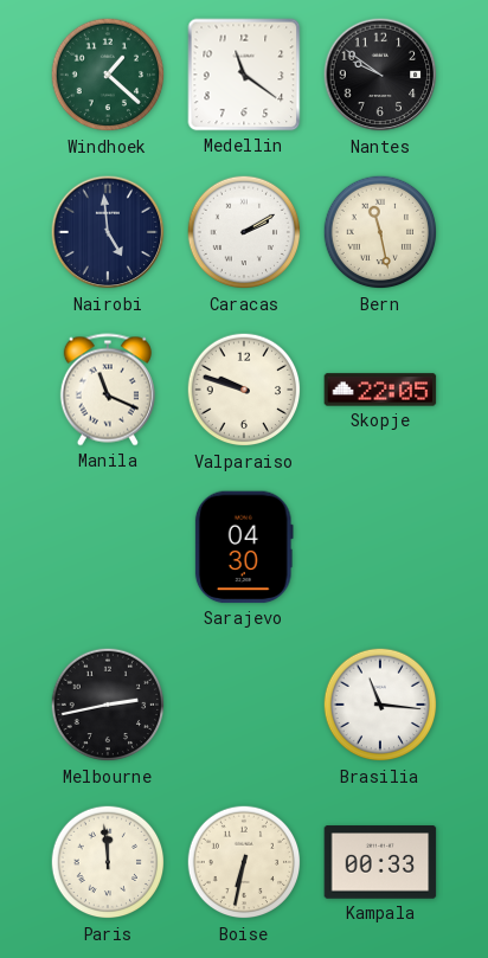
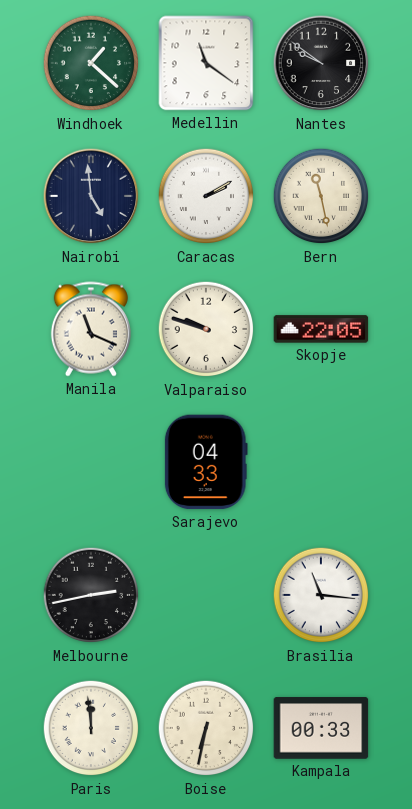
Sarajevo: 04:30 -> 04:33 (206, 462)
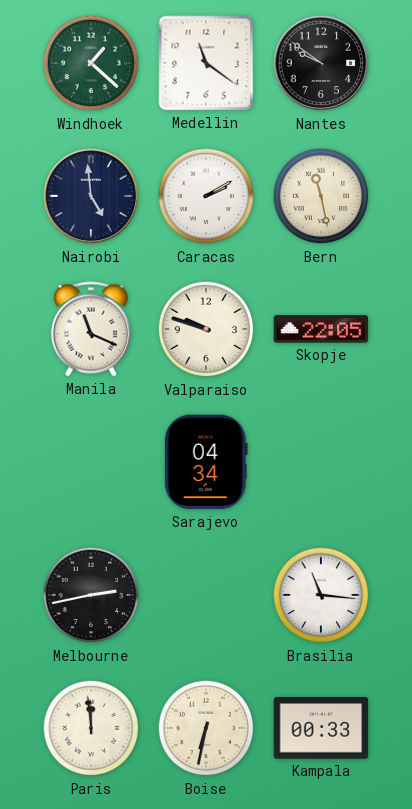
Sarajevo: 04:33 -> 04:34 (206, 462)
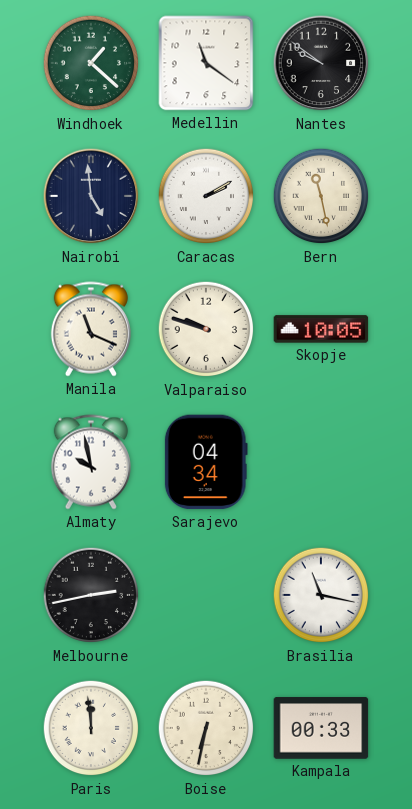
Skopje: 22:05 -> 10:05 (321, 329)
Almaty: none -> 9:58 (91, 462)
Brasilia: 11:16 -> 11:17 (321, 595)
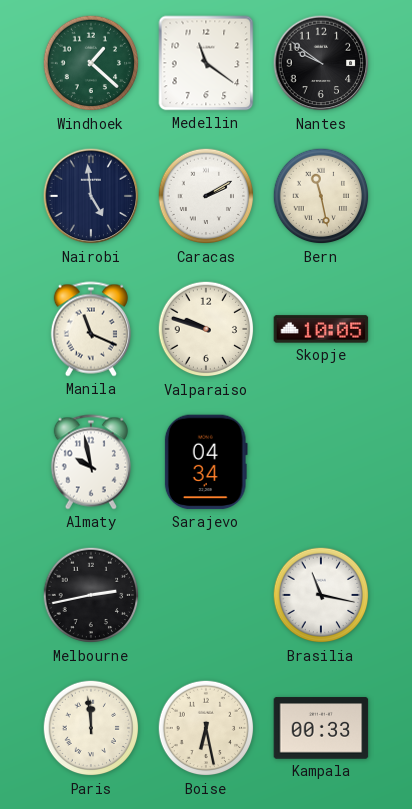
Boise: 6:32 -> 6:28 (206, 728)
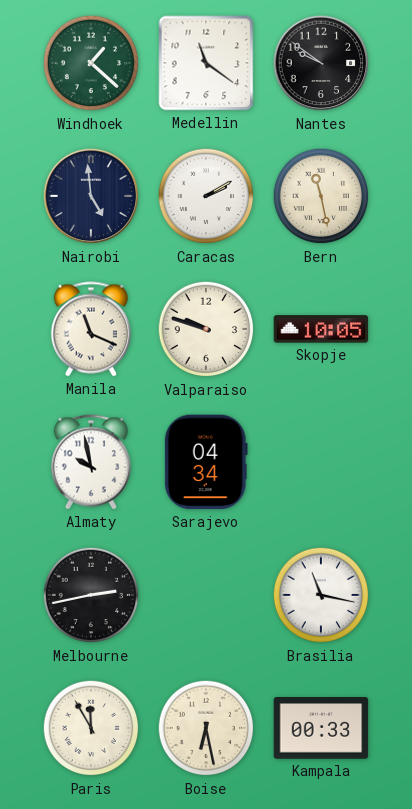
Paris: 11:59 -> 11:55 (91, 728)
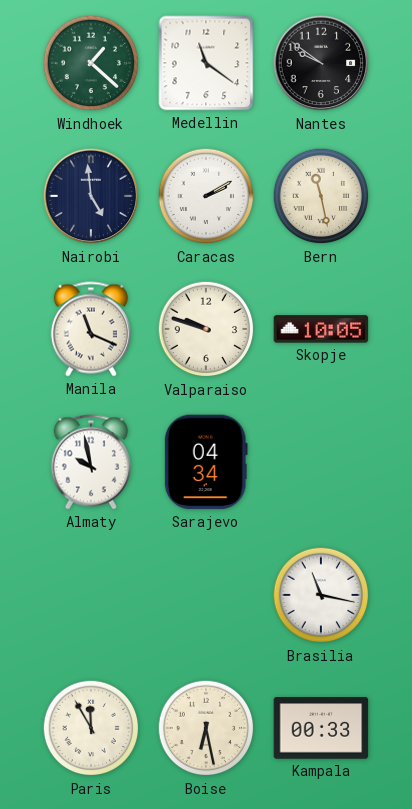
Melbourne: 2:43 -> none (91, 595)
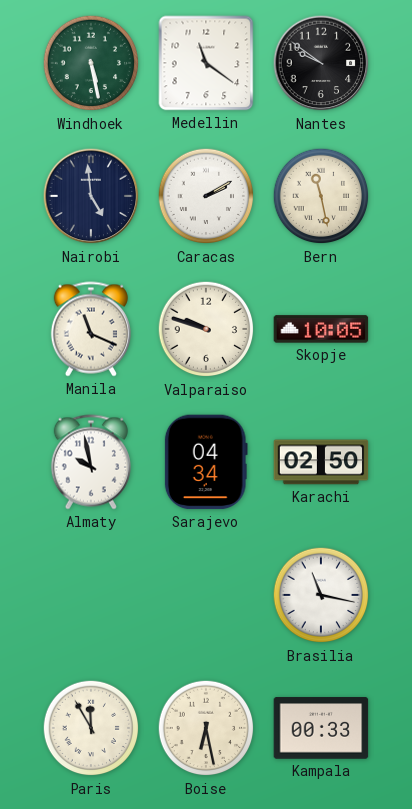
Windhoek: 1:22 -> 5:28 (91, 63)
Karachi: none -> 02:50 (321, 462)
